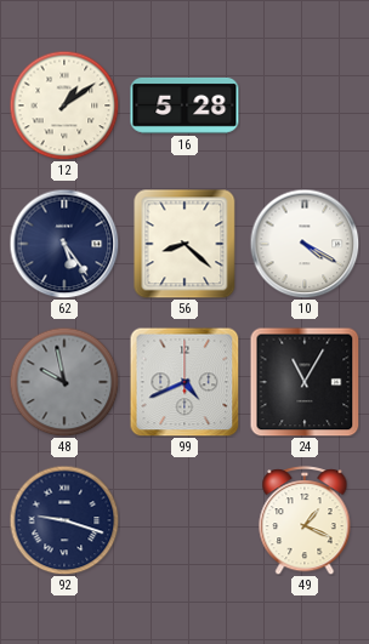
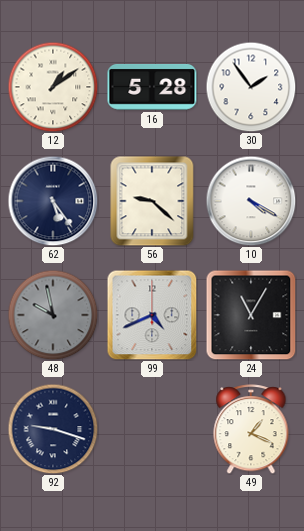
30: none -> 1:54 (251, 87)
56: 8:22 -> 9:22 (152, 201)
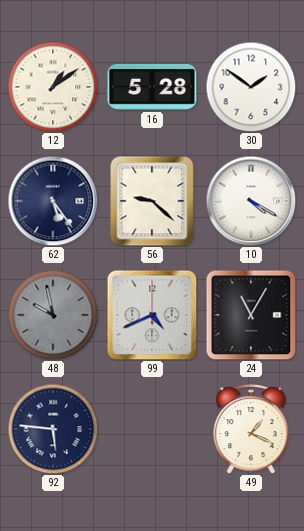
30: 1:54 -> 1:51 (251, 87)
92: 9:18 -> 5:46 (53, 429)
